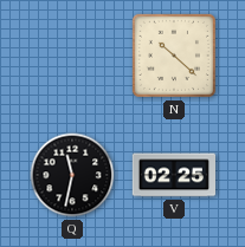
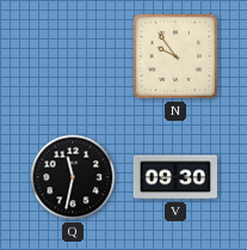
N: 10:22 -> 9:54 (175, 56)
V: 02:25 -> 09:30 (175, 177)
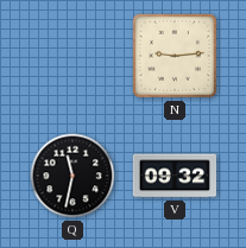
N: 9:54 -> 9:14 (175, 56)
V: 09:30 -> 09:32 (175, 176)
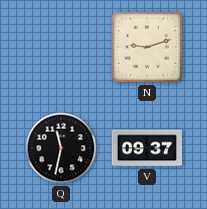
N: 9:14 -> 9:12 (147, 47)
V: 09:32 -> 09:37 (147, 148)
